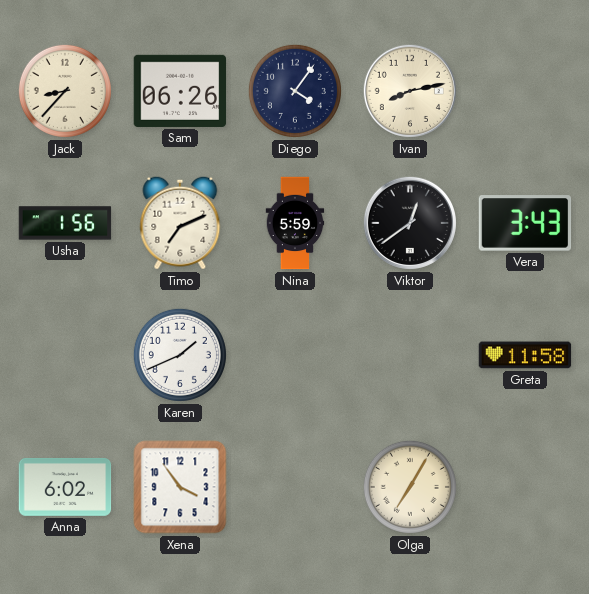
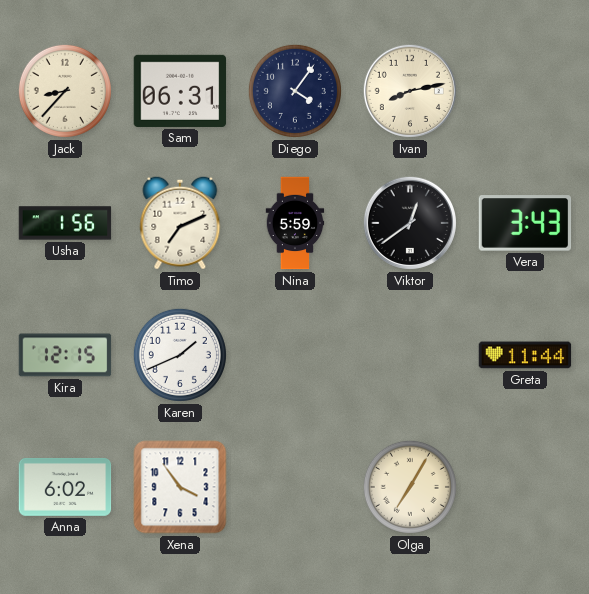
Sam: 06:26 -> 06:31 (180, 91)
Kira: none -> 12:15 (65, 355)
Greta: 11:58 -> 11:44 (525, 355)
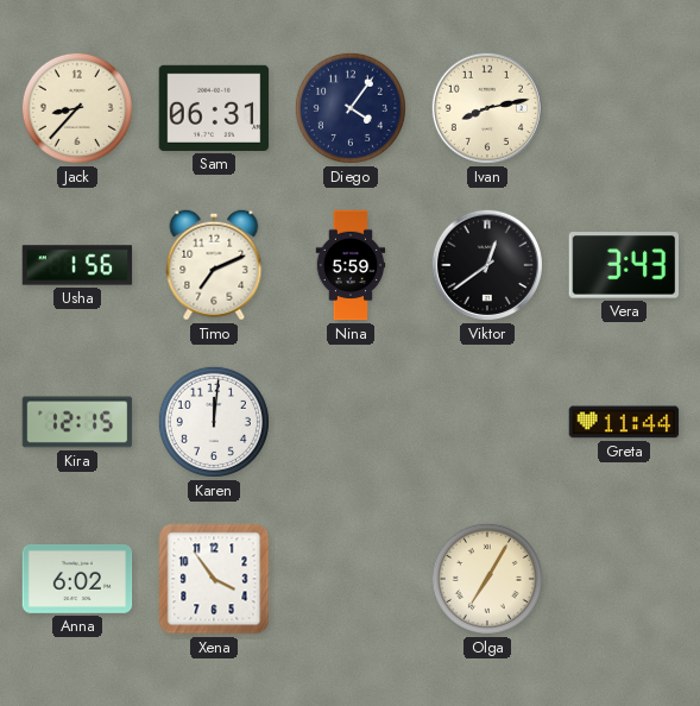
Karen: 1:41 -> 12:01 (214, 422)
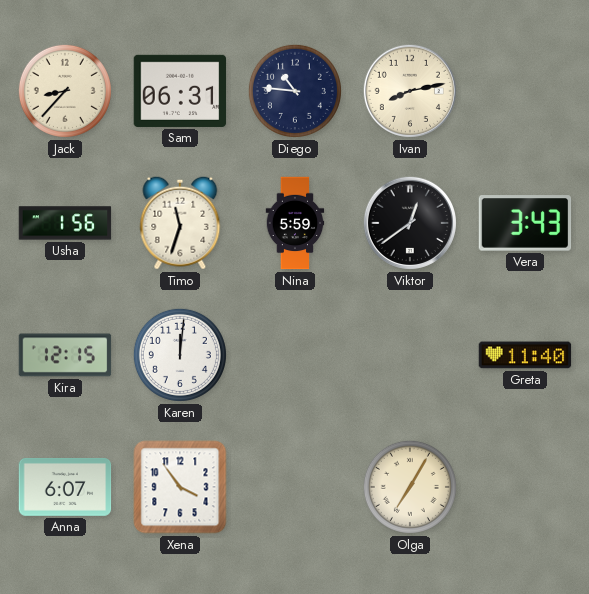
Diego: 4:06 -> 10:46 (295, 91)
Timo: 7:11 -> 11:33 (180, 223)
Greta: 11:44 -> 11:40 (525, 355)
Anna: 6:02 -> 6:07 (65, 488)
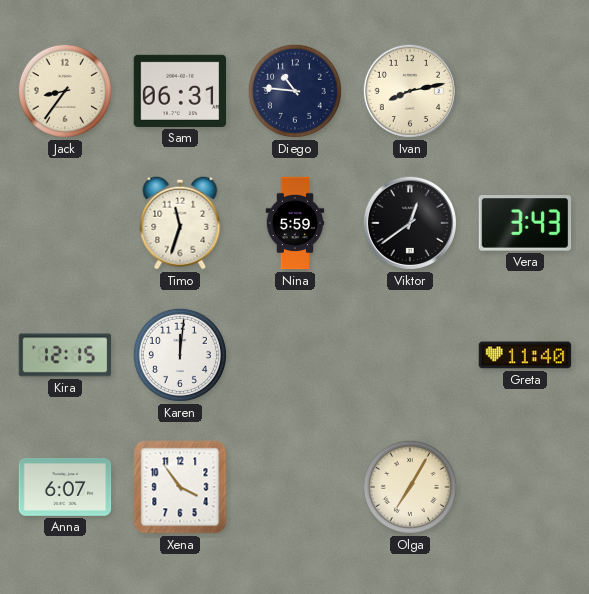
Jack: 8:37 -> 8:36 (65, 91)
Usha: 1:56 -> none (65, 223)
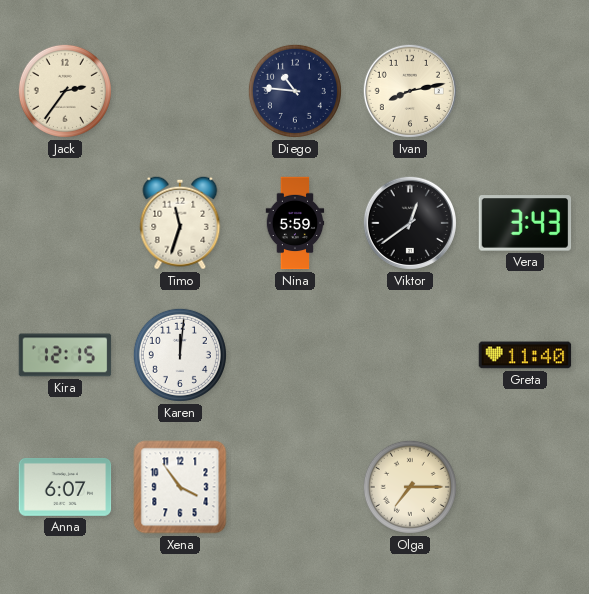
Jack: 8:36 -> 2:36 (65, 91)
Sam: 06:31 -> none (180, 91)
Olga: 7:05 -> 7:15 (410, 487)
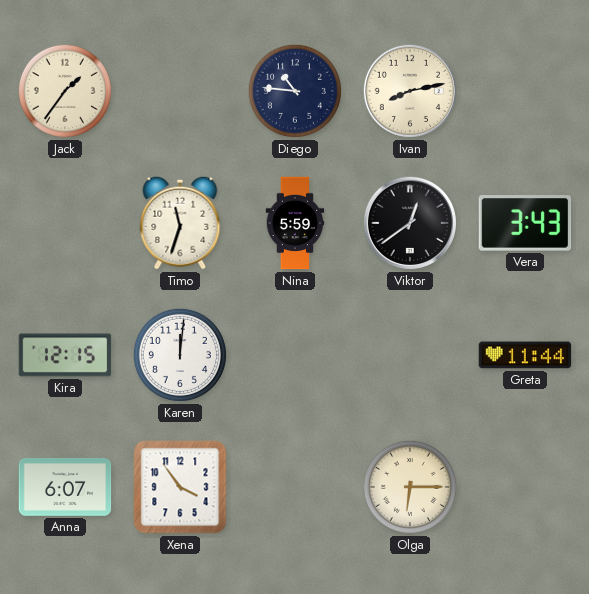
Jack: 2:36 -> 1:36 (65, 91)
Greta: 11:40 -> 11:44 (525, 355)
Olga: 7:15 -> 6:15 (410, 487)
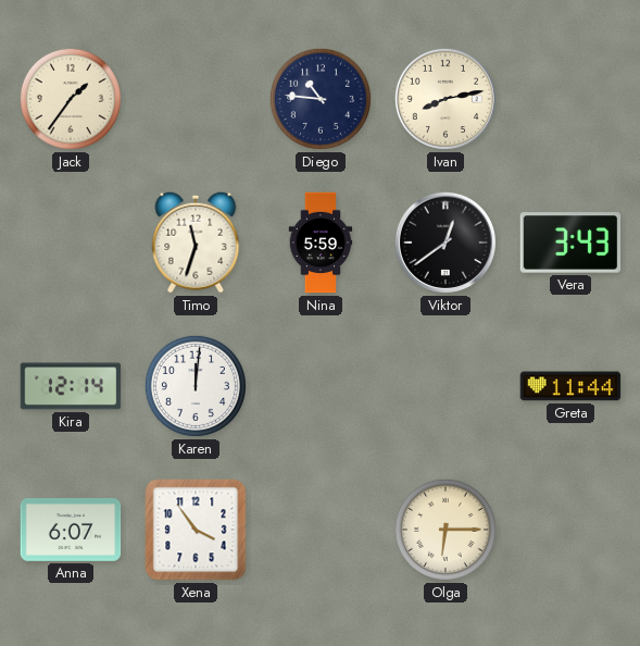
Kira: 12:15 -> 12:14 (71, 386)
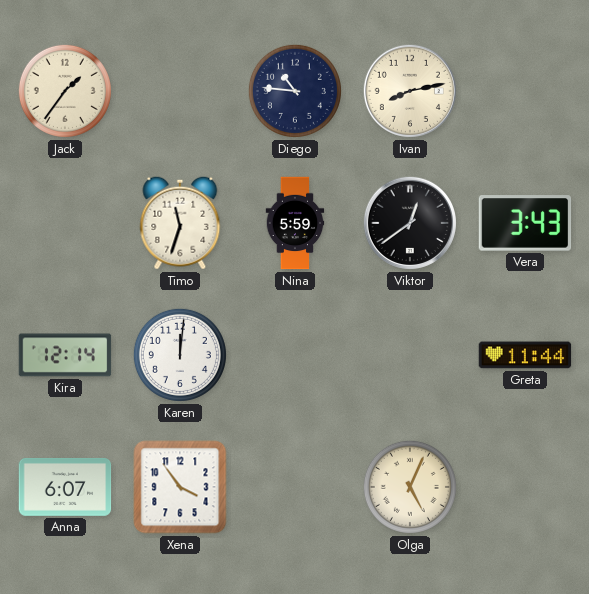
Olga: 6:15 -> 5:04 (410, 487)
